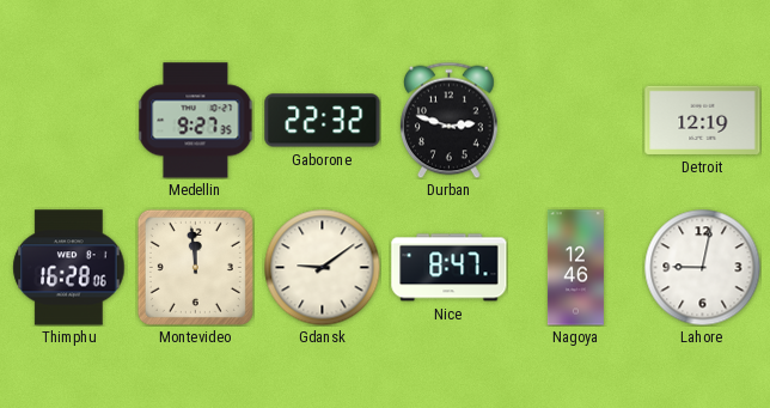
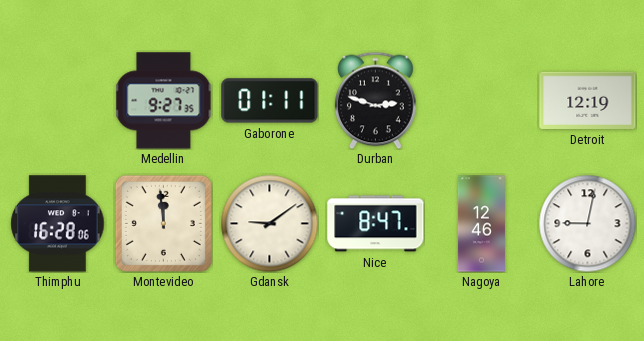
Gaborone: 22:32 -> 01:11 (270, 101)
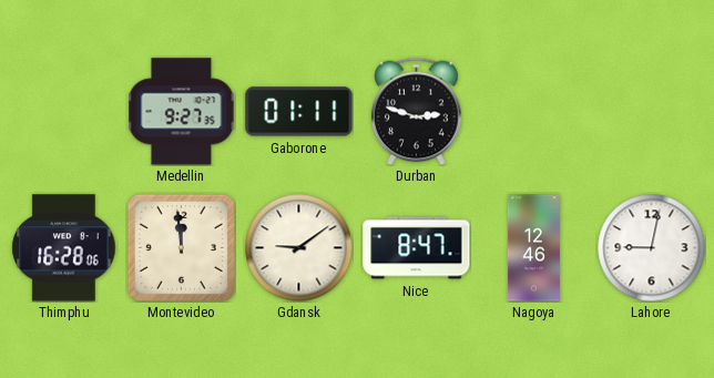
Detroit: 12:19 -> none (588, 100)
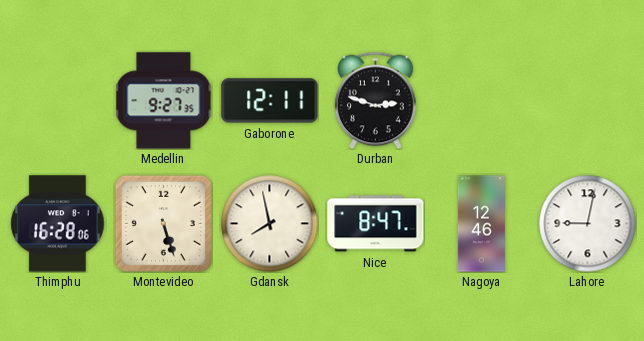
Gaborone: 01:11 -> 12:11 (270, 101)
Montevideo: 11:59 -> 5:27 (163, 223)
Gdansk: 9:09 -> 7:58 (269, 223)
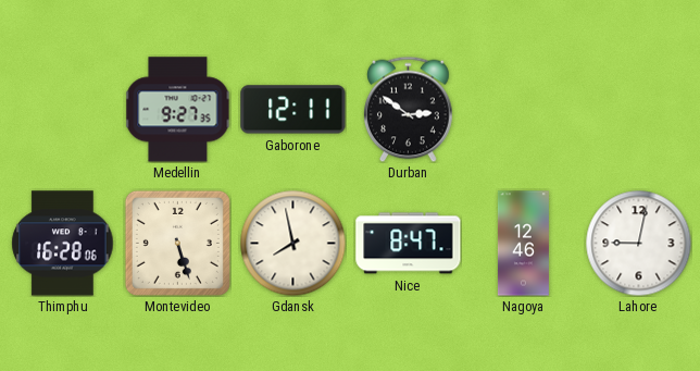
Durban: 2:48 -> 2:51 (409, 109)
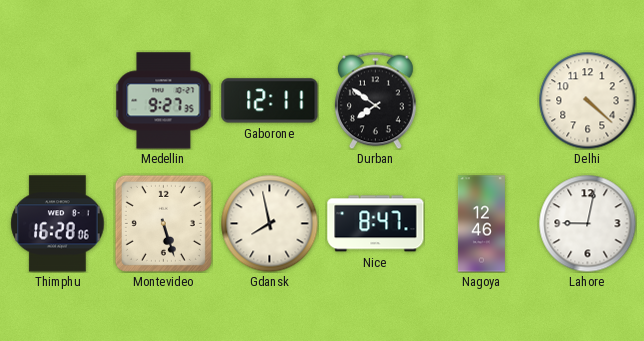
Durban: 2:51 -> 7:51 (376, 100)
Delhi: none -> 4:22 (587, 100)
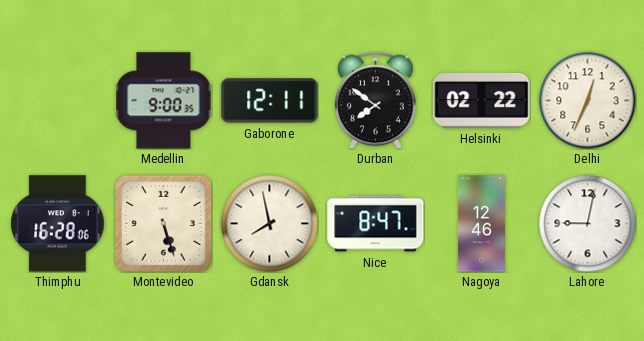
Medellin: 9:27 -> 9:00 (164, 101)
Helsinki: none -> 02:22 (482, 100)
Delhi: 4:22 -> 12:34 (587, 100)
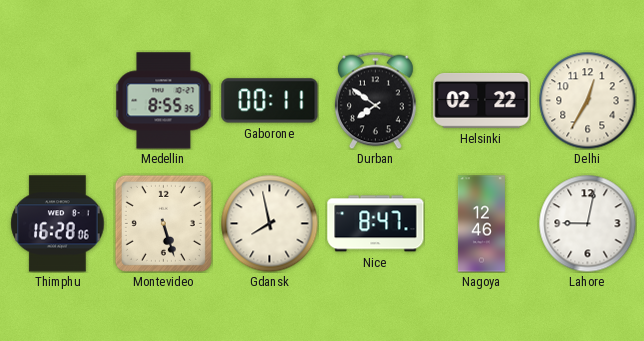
Medellin: 9:00 -> 8:55 (164, 101)
Gaborone: 12:11 -> 00:11 (270, 101)
Delhi: 12:34 -> 12:35 (587, 100)
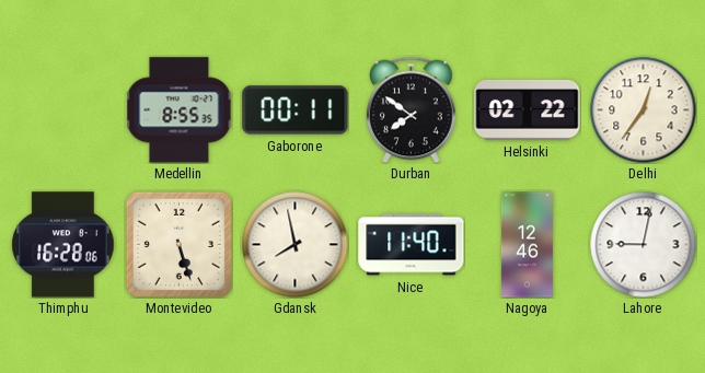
Delhi: 12:35 -> 12:36 (643, 109)
Nice: 8:47 -> 11:40 (412, 245)
